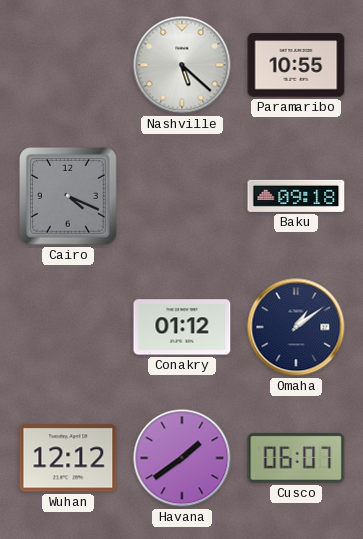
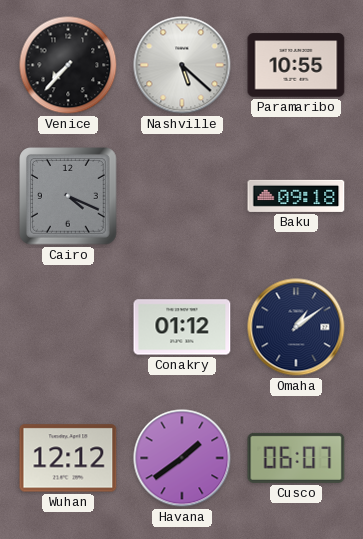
Venice: none -> 7:37 (68, 65)
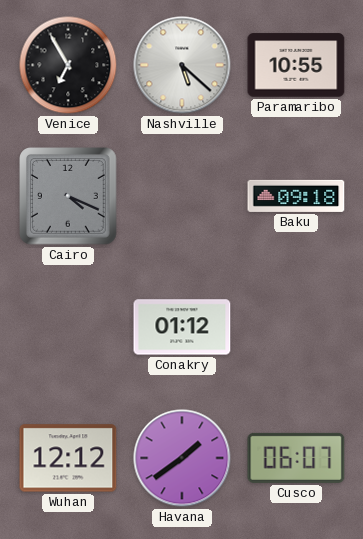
Venice: 7:37 -> 6:55 (68, 65)
Omaha: 1:09 -> none (296, 327)
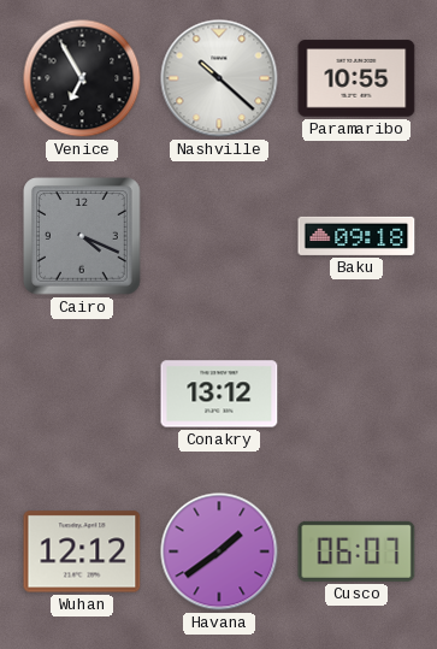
Nashville: 5:22 -> 10:22 (219, 78)
Conakry: 01:12 -> 13:12 (219, 394)
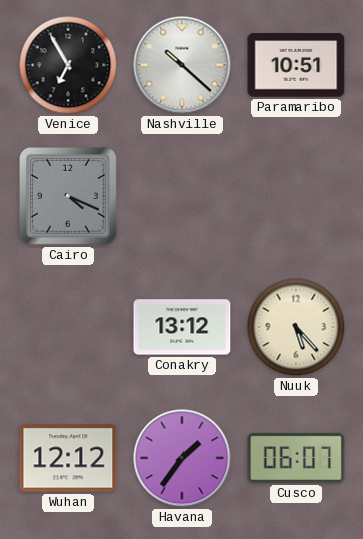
Paramaribo: 10:55 -> 10:51 (296, 65)
Baku: 09:18 -> none (356, 236)
Nuuk: none -> 5:23 (296, 327)
Havana: 1:39 -> 1:36 (182, 458)
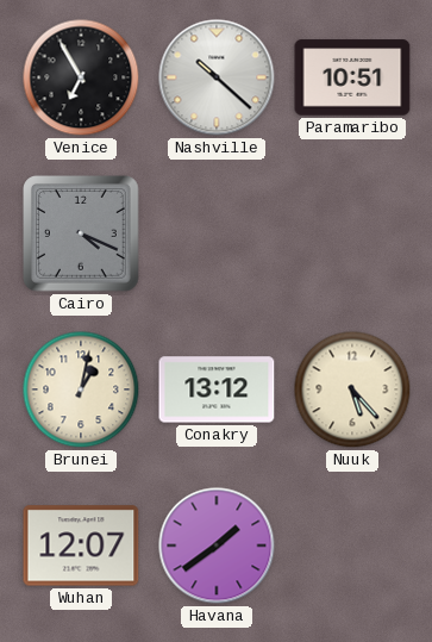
Brunei: none -> 1:02 (81, 389)
Wuhan: 12:12 -> 12:07 (81, 546)
Havana: 1:36 -> 1:39 (217, 546)
Cusco: 06:07 -> none (296, 458)
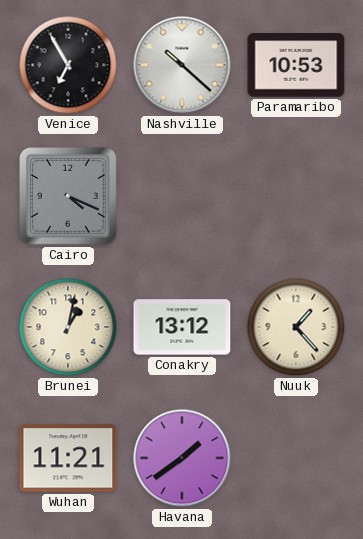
Paramaribo: 10:51 -> 10:53 (296, 65)
Nuuk: 5:23 -> 1:23 (296, 327)
Wuhan: 12:07 -> 11:21 (68, 458)
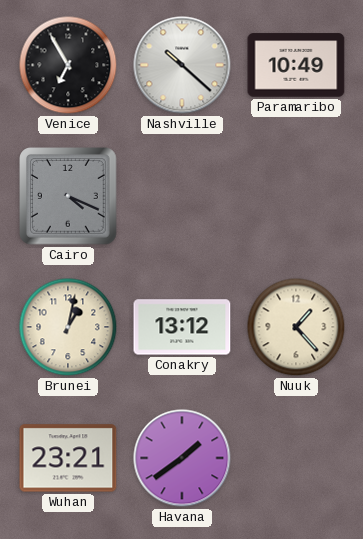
Paramaribo: 10:53 -> 10:49 (296, 65)
Wuhan: 11:21 -> 23:21 (68, 458)
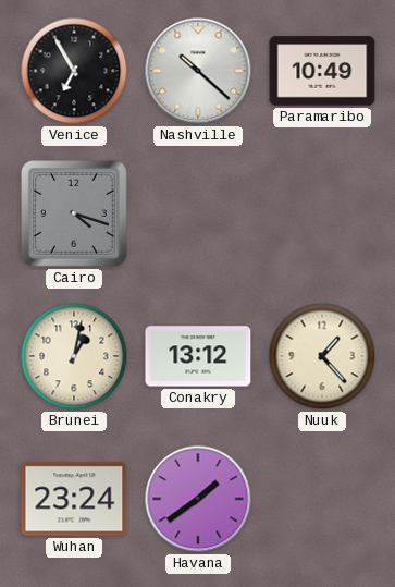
Cairo: 4:19 -> 4:18 (75, 215)
Wuhan: 23:21 -> 23:24 (74, 499)
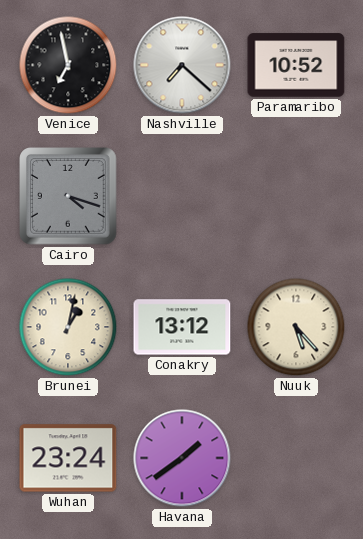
Venice: 6:55 -> 6:58 (68, 65)
Nashville: 10:22 -> 7:22 (182, 65)
Paramaribo: 10:49 -> 10:52 (296, 65)
Nuuk: 1:23 -> 5:23 (296, 327)
